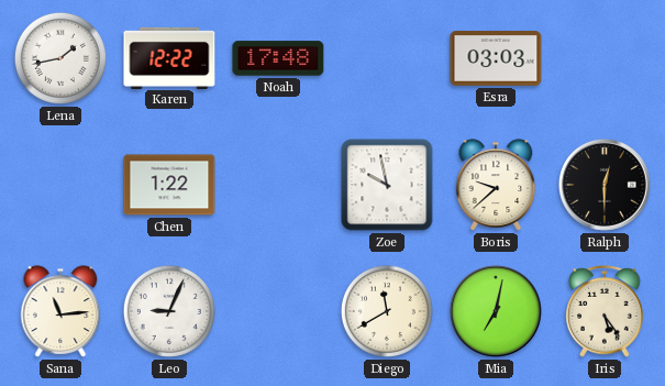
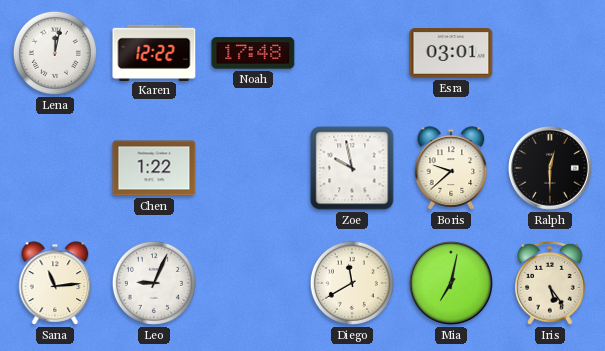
Lena: 1:43 -> 12:02 (55, 53)
Esra: 03:03 -> 03:01 (451, 54)
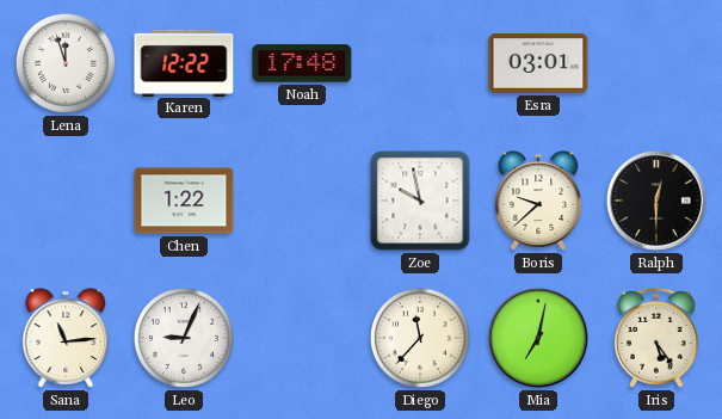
Lena: 12:02 -> 11:57 (66, 63)
Diego: 11:40 -> 11:37 (420, 338)
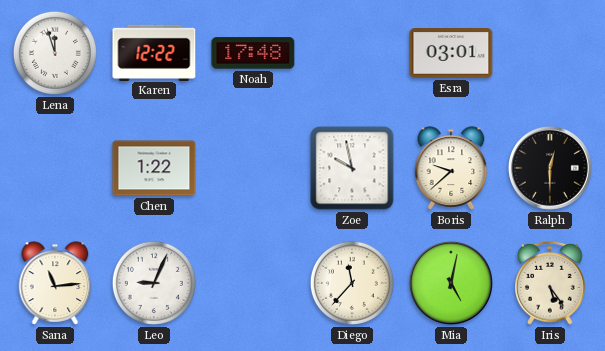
Mia: 7:02 -> 5:02 (451, 283)
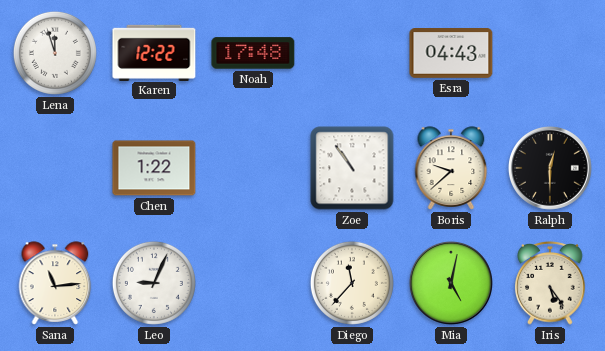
Esra: 03:01 -> 04:43 (451, 54)
Zoe: 9:58 -> 10:54 (352, 168)
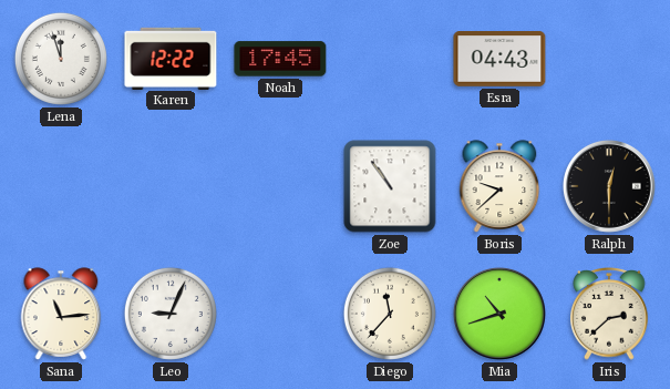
Noah: 17:48 -> 17:45 (280, 59)
Chen: 1:22 -> none (154, 168)
Mia: 5:02 -> 10:42 (499, 314)
Iris: 5:24 -> 2:38 (609, 315)
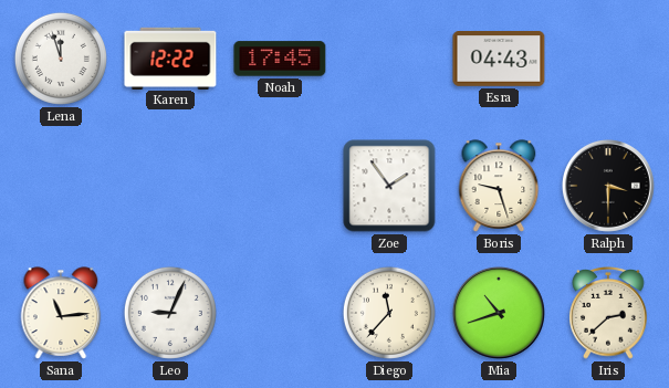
Zoe: 10:54 -> 1:54 (389, 186)
Boris: 9:38 -> 9:27 (499, 186)
Ralph: 12:30 -> 3:30 (608, 186)
